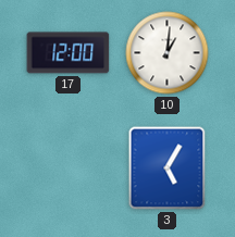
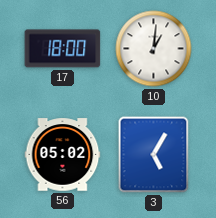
17: 12:00 -> 18:00 (63, 49)
56: none -> 05:02 (63, 155)
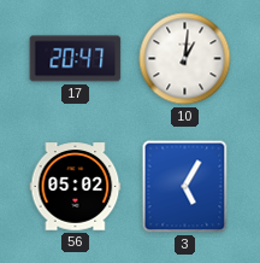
17: 18:00 -> 20:47 (76, 59)
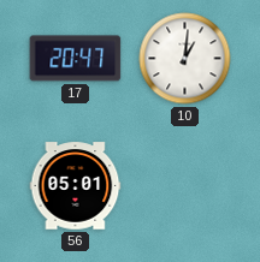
56: 05:02 -> 05:01 (76, 186)
3: 5:05 -> none (185, 187)
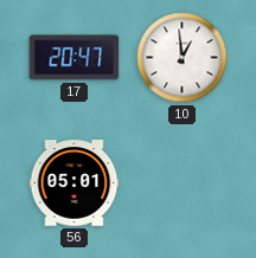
10: 1:01 -> 12:59 (183, 58)
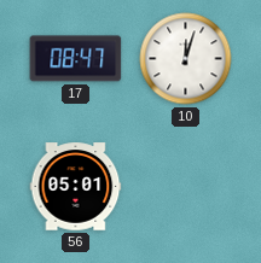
17: 20:47 -> 08:47 (76, 59)
10: 12:59 -> 12:03 (186, 59)
